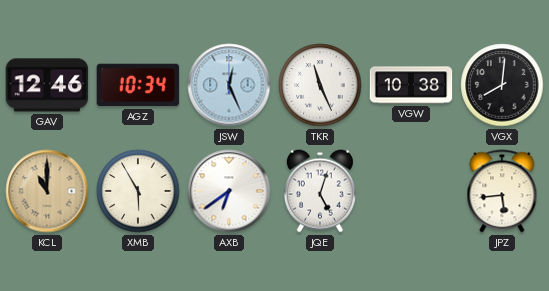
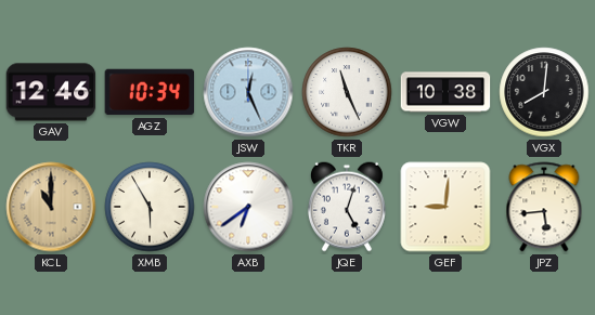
GEF: none -> 9:01 (445, 207)
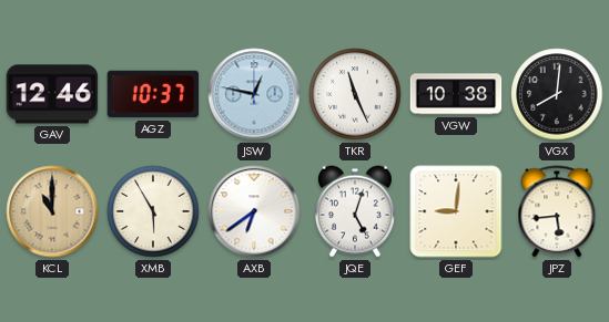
AGZ: 10:34 -> 10:37 (153, 94)
JSW: 12:26 -> 12:47 (254, 94)
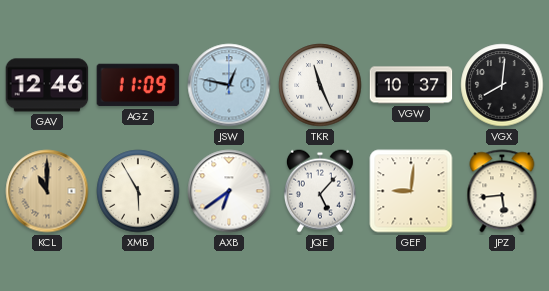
AGZ: 10:37 -> 11:09 (138, 85)
VGW: 10:38 -> 10:37 (411, 85)
JQE: 5:03 -> 5:07 (320, 191)
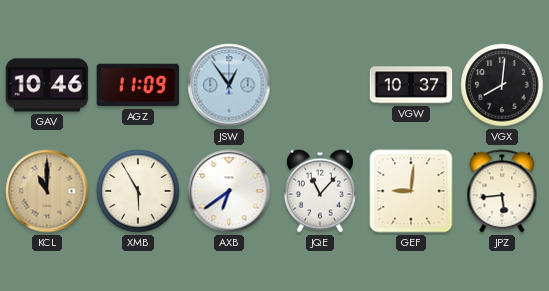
GAV: 12:46 -> 10:46 (47, 85)
JSW: 12:47 -> 12:54 (229, 85)
TKR: 11:26 -> none (320, 85)
JQE: 5:07 -> 11:07 (320, 191)
